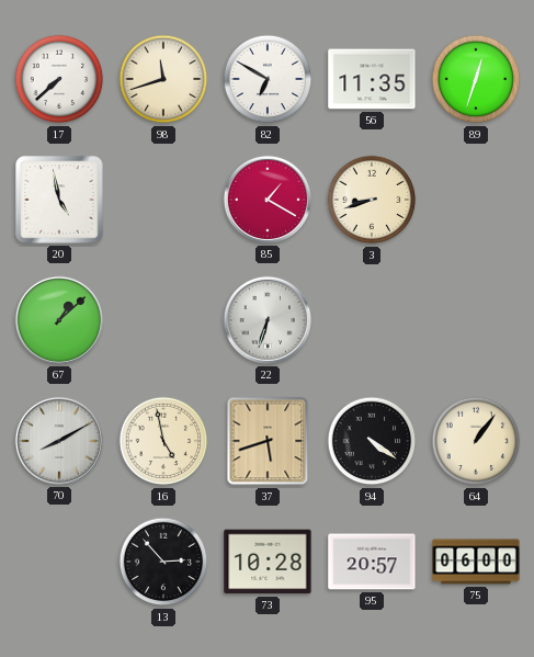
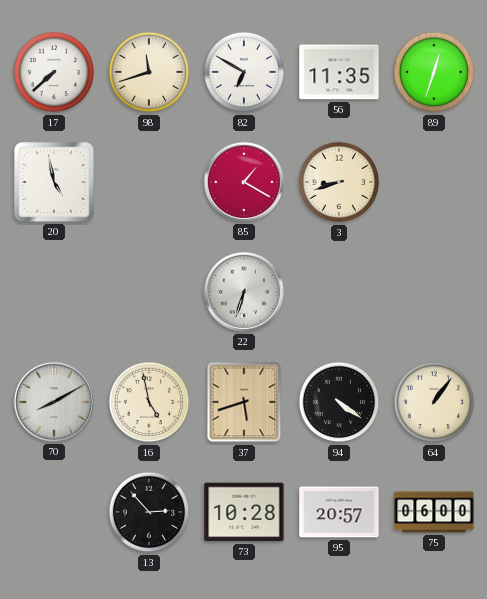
67: 1:08 -> none (59, 320)
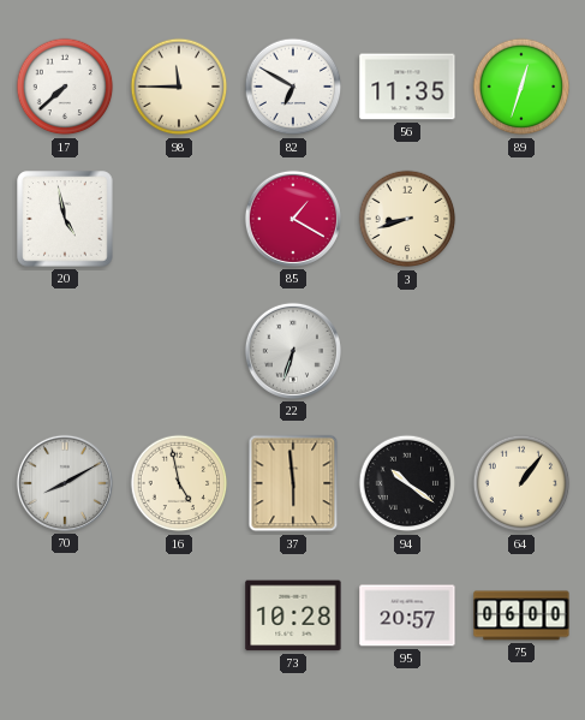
98: 11:42 -> 11:45 (179, 87)
37: 5:42 -> 5:59 (293, 483)
94: 4:21 -> 10:21 (407, 483)
13: 2:53 -> none (149, 512)
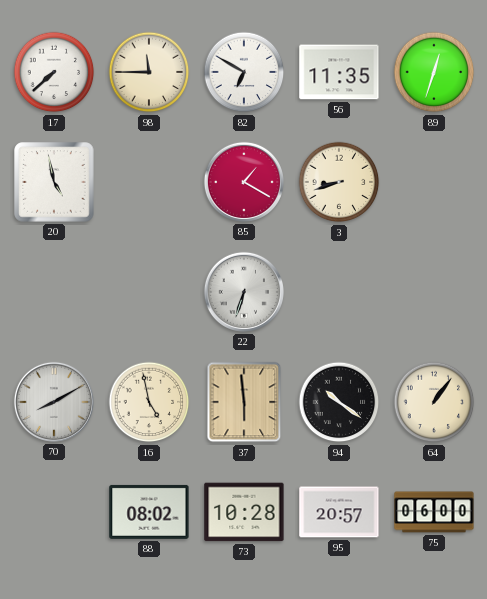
88: none -> 08:02 (149, 512)
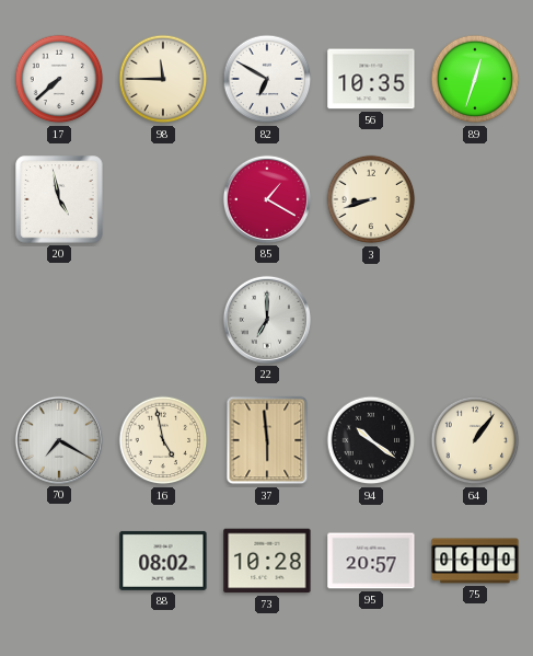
56: 11:35 -> 10:35 (371, 79)
22: 6:33 -> 7:00 (267, 320)
70: 8:10 -> 7:20 (59, 440)
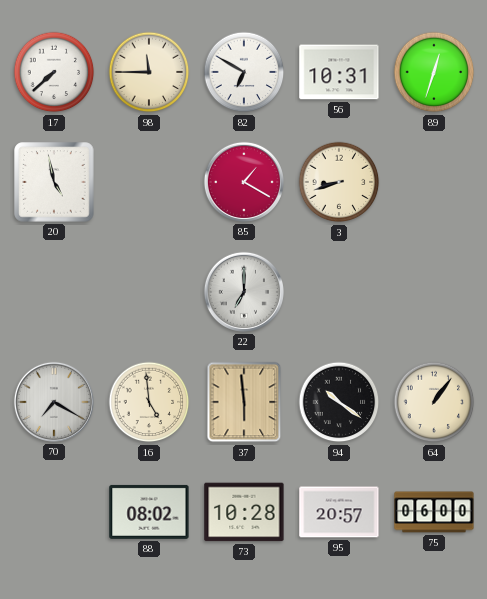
56: 10:35 -> 10:31 (339, 72)
16: 4:58 -> 4:59 (149, 402)
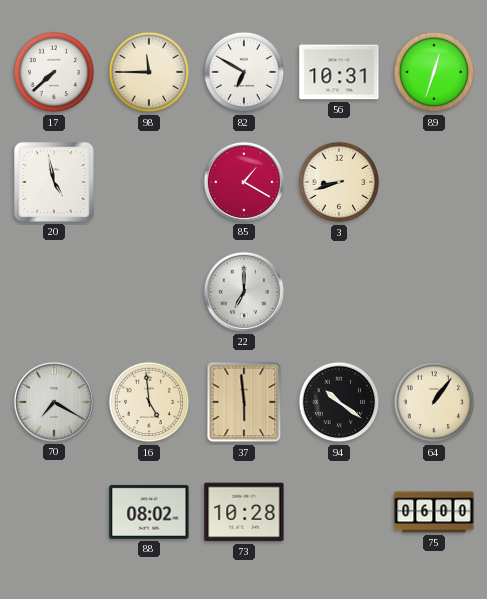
95: 20:57 -> none (339, 512)
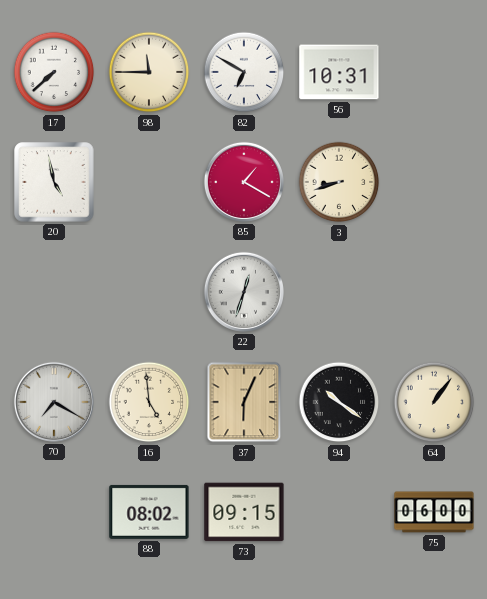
89: 12:33 -> none (434, 72)
22: 7:00 -> 12:33 (244, 292)
37: 5:59 -> 6:04 (244, 402)
73: 10:28 -> 09:15 (244, 512)
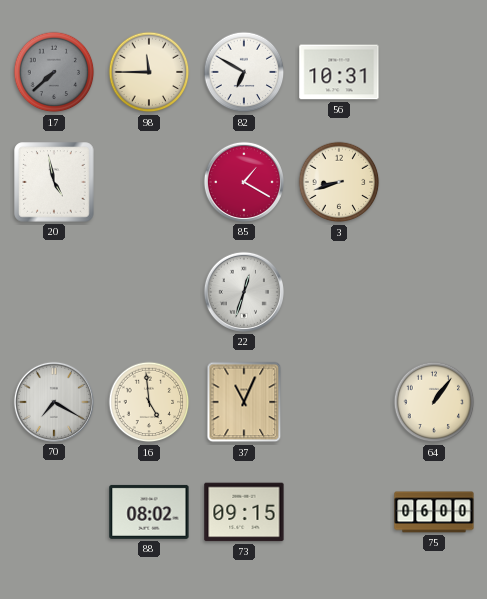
17 dial: white -> grey (54, 72)
37: 6:04 -> 11:04 (244, 402)
94: 10:21 -> none (339, 402)
